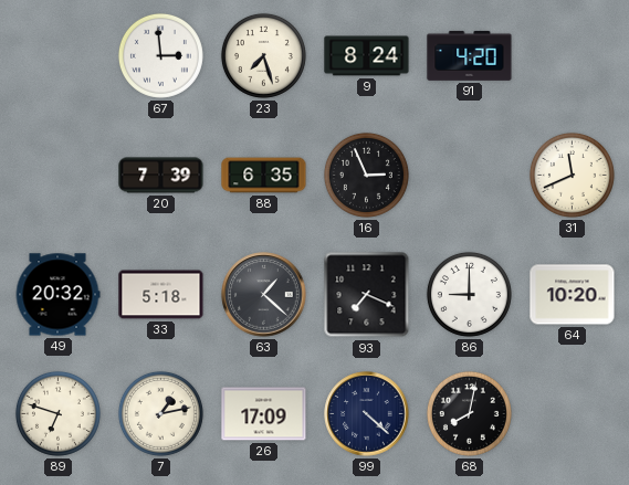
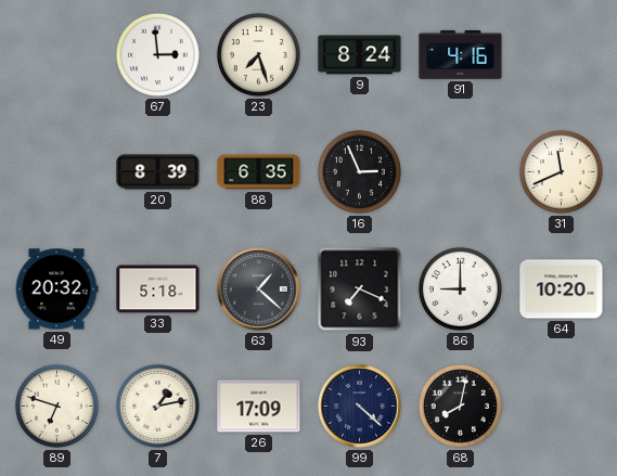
91: 4:20 -> 4:16 (461, 54)
20: 7:39 -> 8:39 (158, 172)
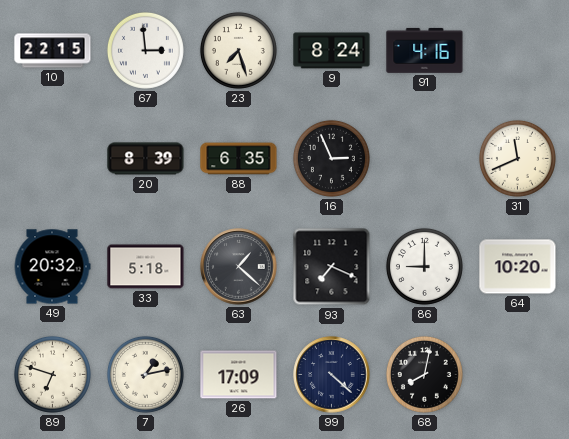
10: none -> 22:15 (53, 51)
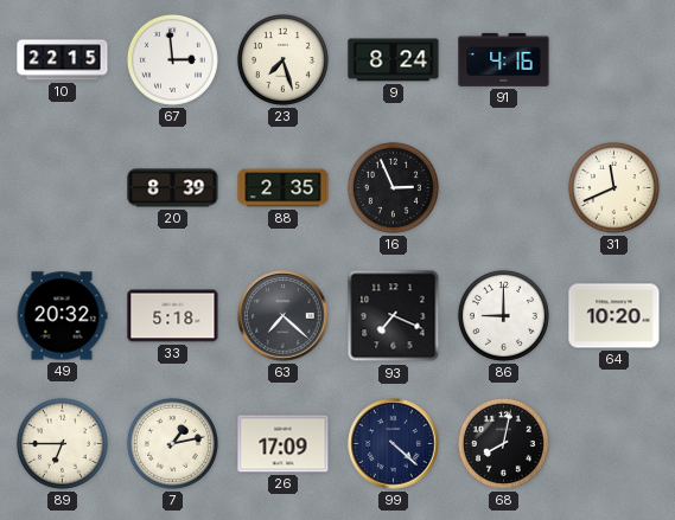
88: 6:35 -> 2:35 (284, 188)
63: 1:22 -> 7:22 (284, 316)
89: 6:48 -> 6:45 (62, 443)
